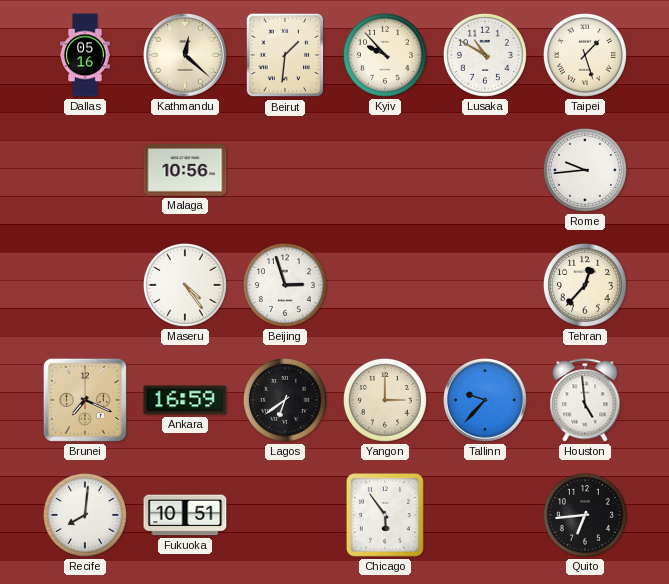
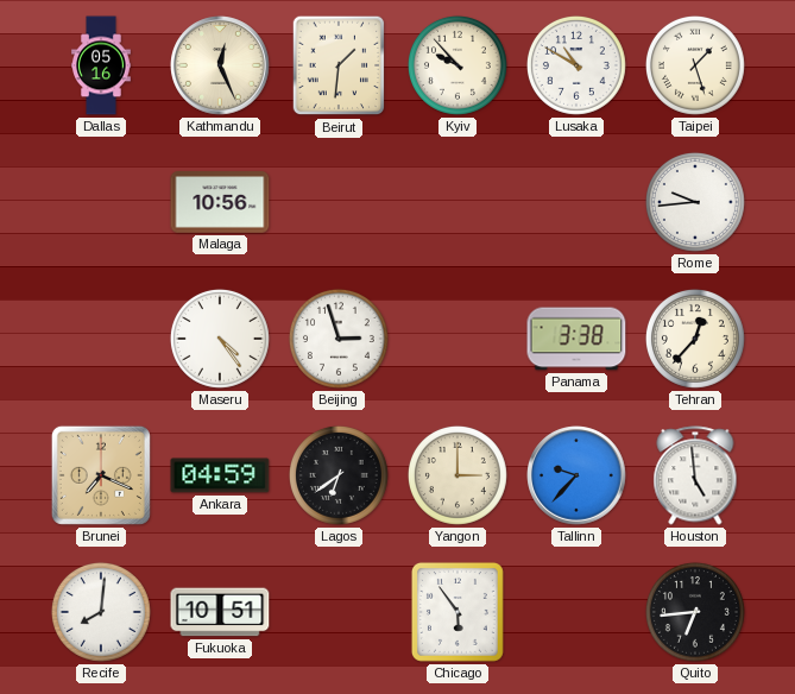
Kathmandu: 12:22 -> 12:26 (220, 65)
Panama: none -> 3:38 (576, 339)
Ankara: 16:59 -> 04:59 (220, 475)
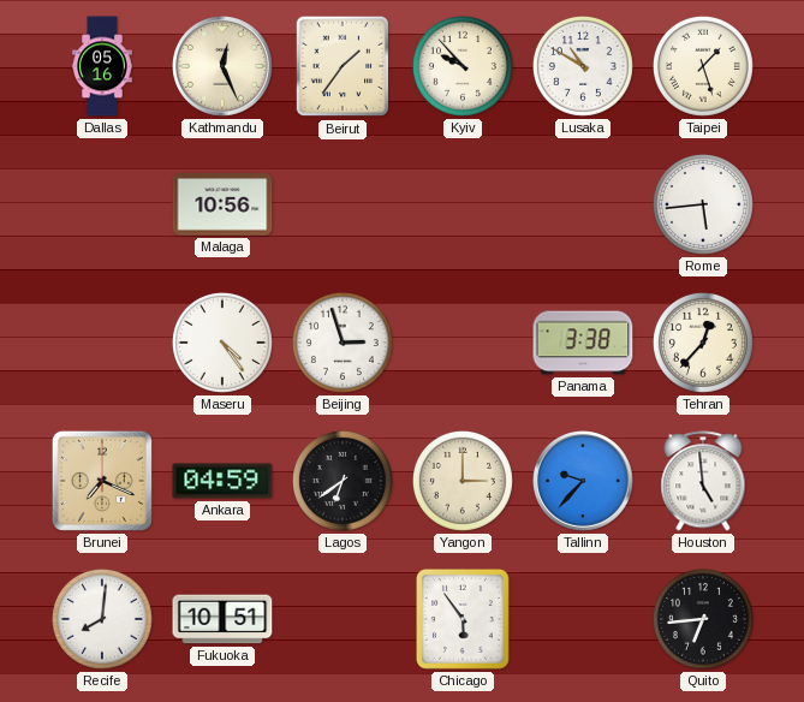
Beirut: 1:31 -> 1:36 (343, 66)
Rome: 9:44 -> 5:44 (703, 204)
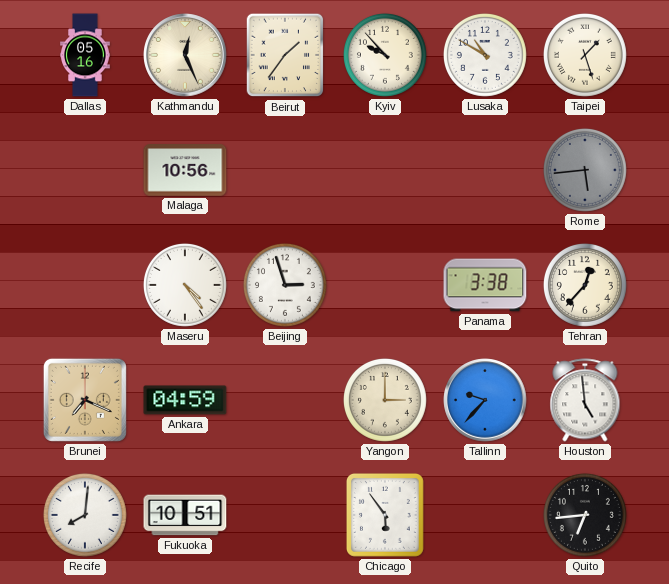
Rome dial: white -> grey (585, 170)
Lagos: 6:39 -> none (343, 481)
